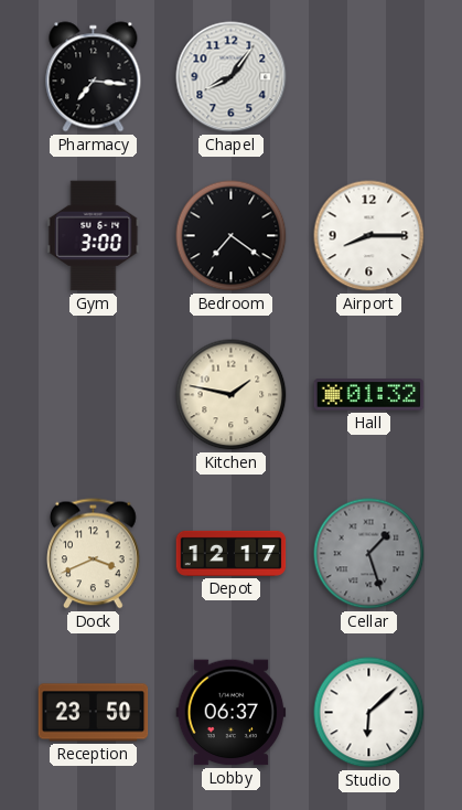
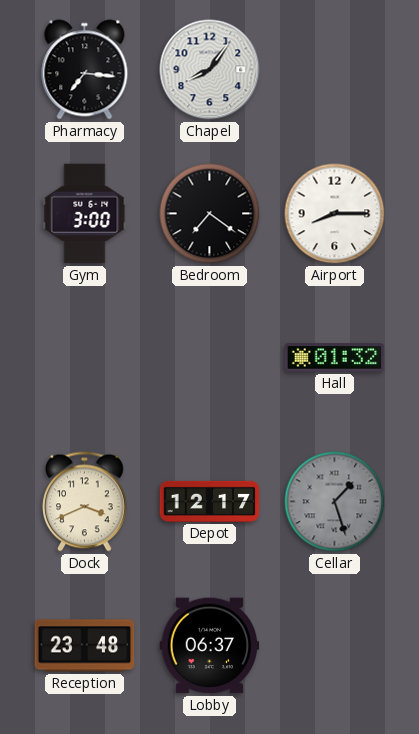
Kitchen: 1:47 -> none (232, 395)
Reception: 23:50 -> 23:48 (85, 646)
Studio: 6:08 -> none (369, 713)
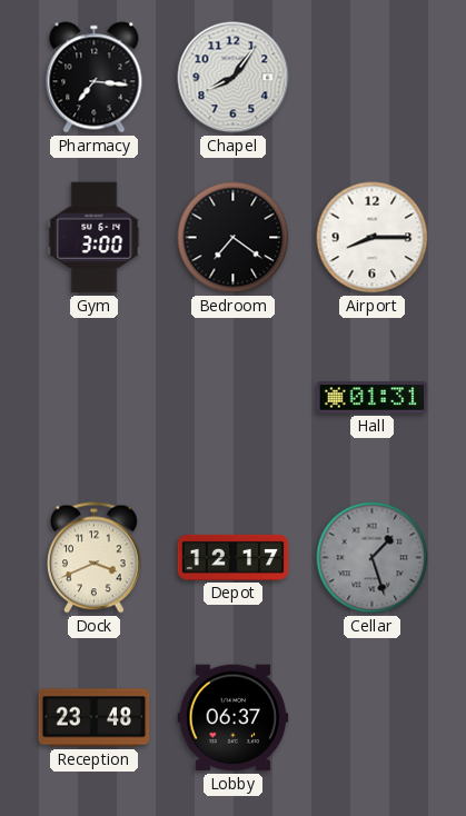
Hall: 01:32 -> 01:31 (373, 398)
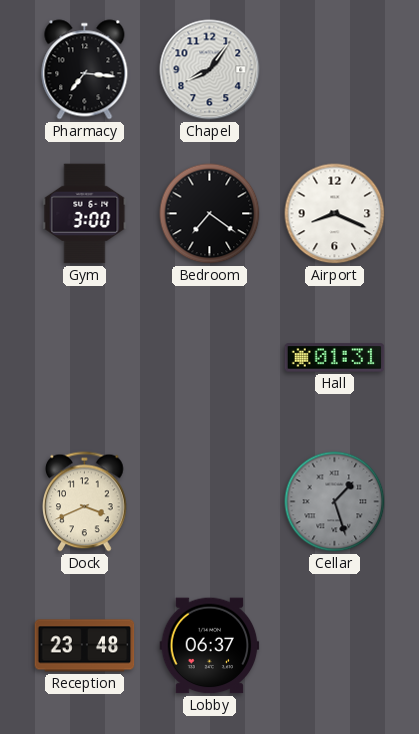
Airport: 8:15 -> 8:19 (335, 214)
Depot: 12:17 -> none (234, 557)
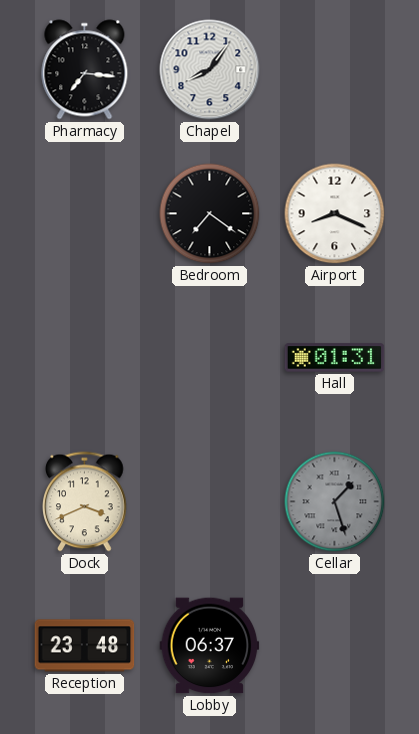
Gym: 3:00 -> none (85, 214)
